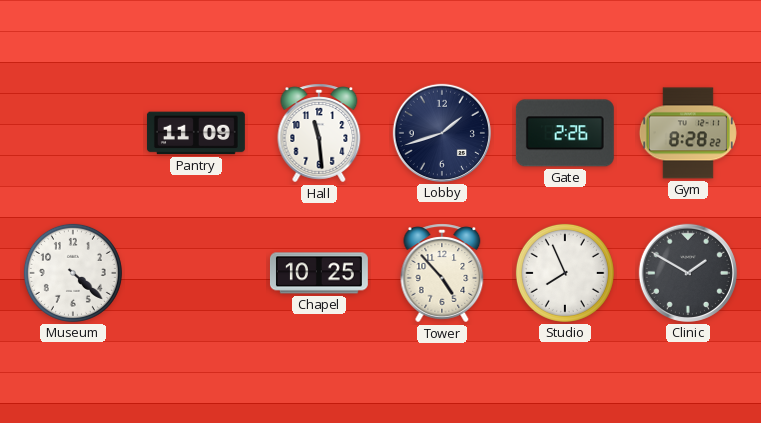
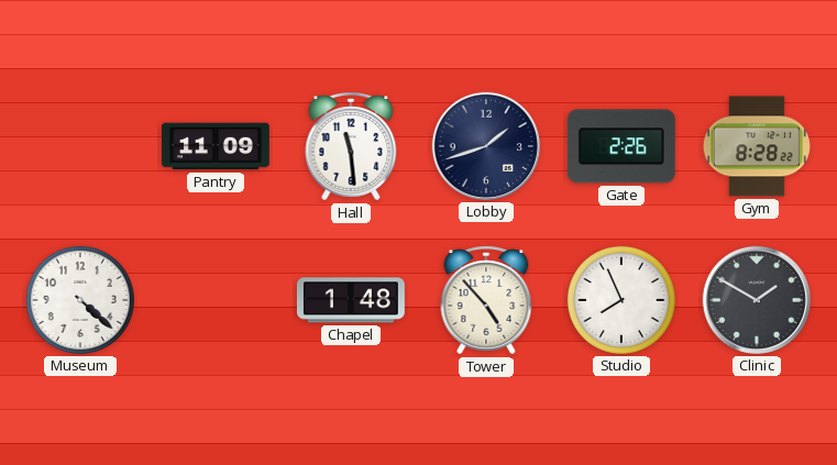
Chapel: 10:25 -> 1:48 (351, 300)
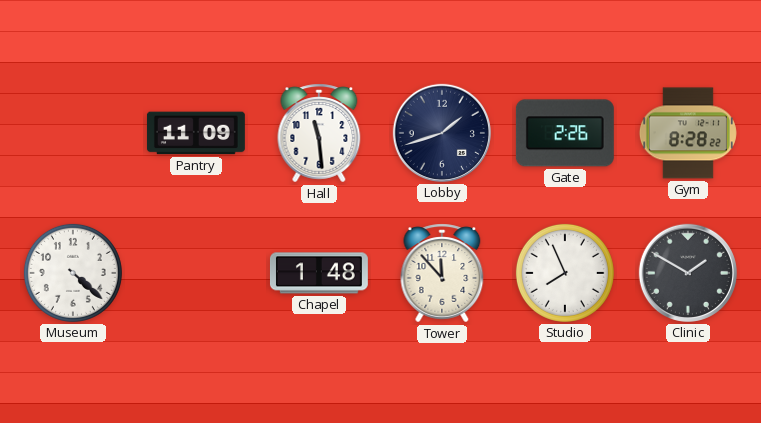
Tower: 4:53 -> 11:53 (442, 273)
